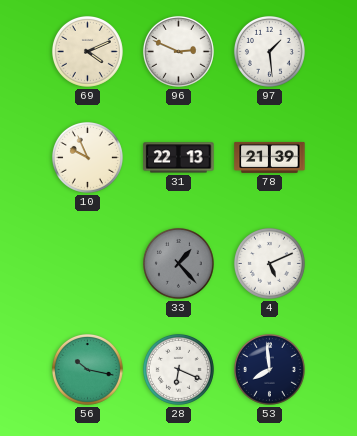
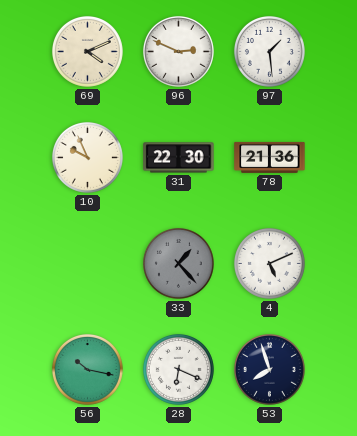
31: 22:13 -> 22:30 (179, 158)
78: 21:39 -> 21:36 (270, 157)
53: 7:59 -> 7:57 (269, 369)
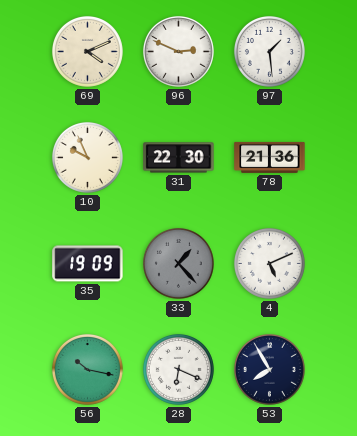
35: none -> 19:09 (88, 264)
53: 7:57 -> 7:55 (269, 369)
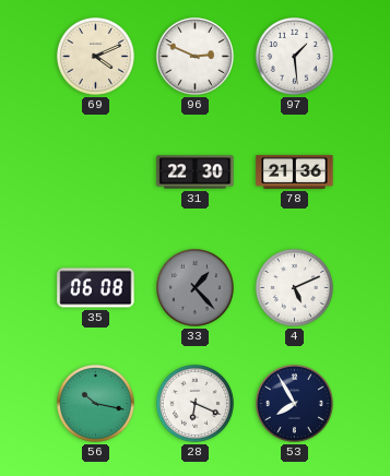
10: 9:56 -> none (87, 157)
35: 19:09 -> 06:08 (96, 288)
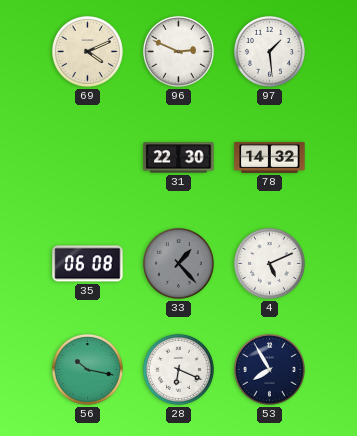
78: 21:36 -> 14:32 (270, 157)
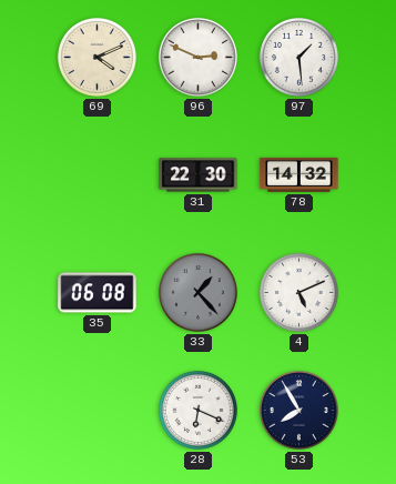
56: 10:17 -> none (87, 369)
